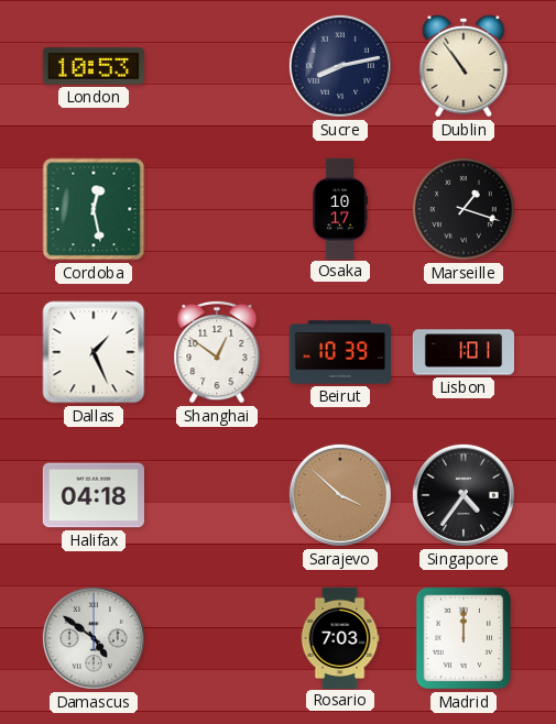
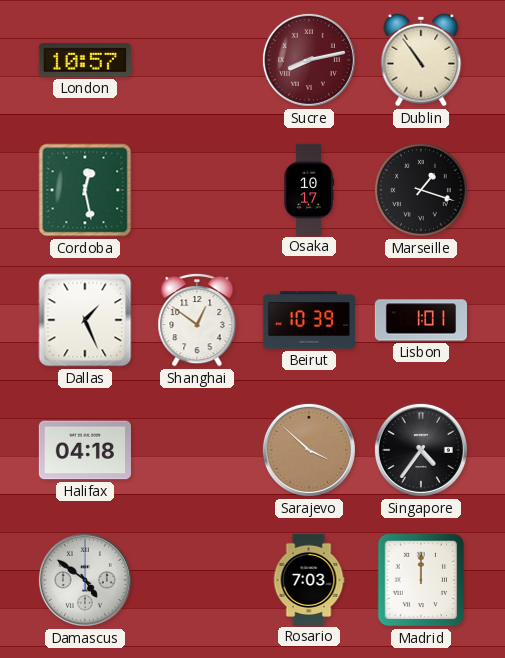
London: 10:53 -> 10:57 (85, 60)
Sucre dial: navy -> burgundy (309, 60)
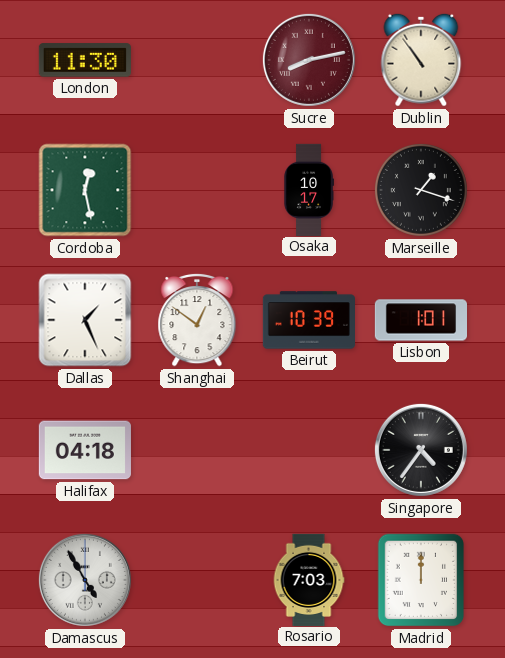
London: 10:57 -> 11:30 (85, 60)
Sarajevo: 3:52 -> none (309, 450)
Damascus: 4:51 -> 4:55 (85, 580)
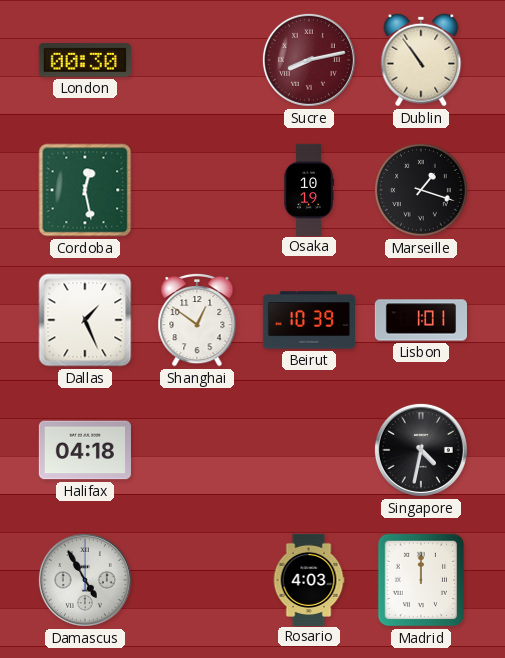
London: 11:30 -> 00:30 (85, 60)
Osaka: 10:17 -> 10:19 (309, 189)
Singapore: 4:36 -> 4:32 (421, 450)
Rosario: 7:03 -> 4:03 (309, 579)
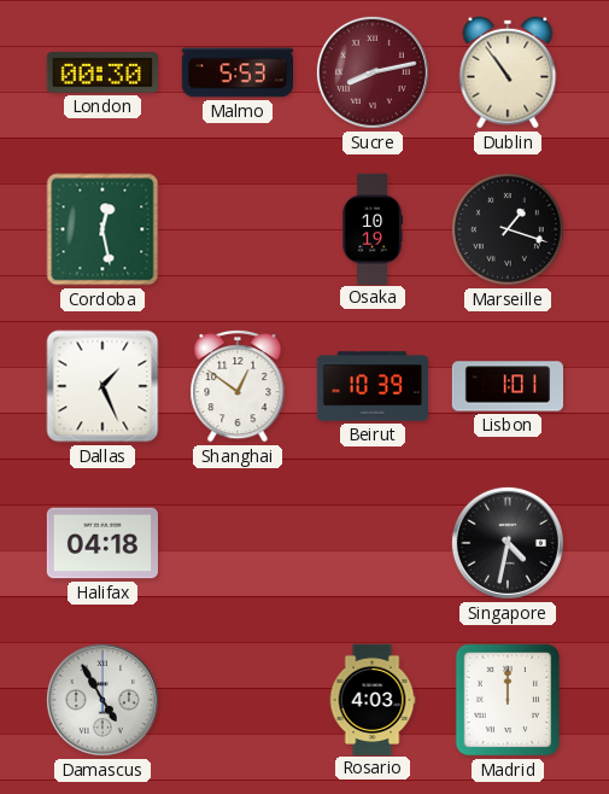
Malmo: none -> 5:53 (238, 72)
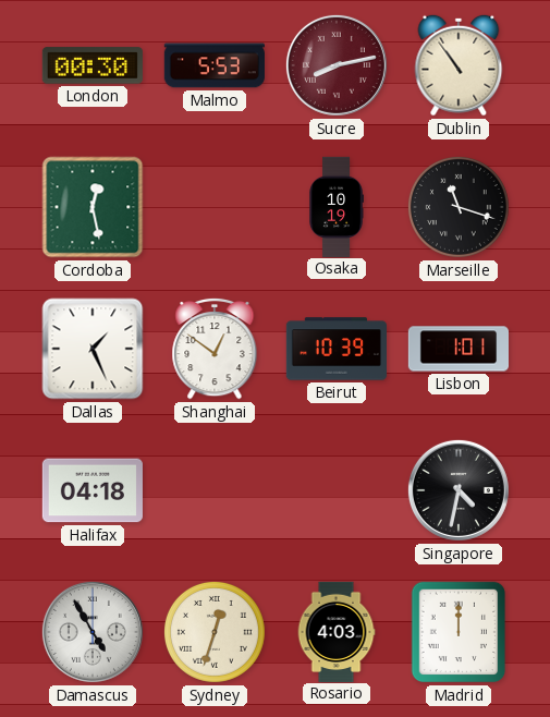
Marseille: 1:18 -> 11:18 (459, 207)
Sydney: none -> 12:33 (215, 632)
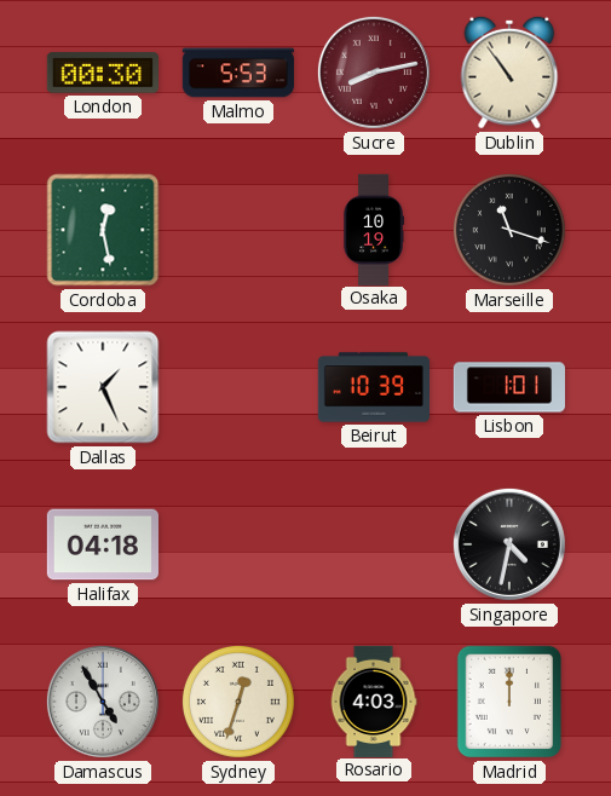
Shanghai: 12:51 -> none (215, 349)
